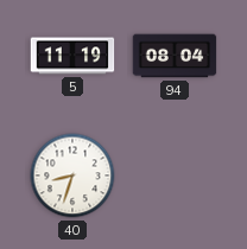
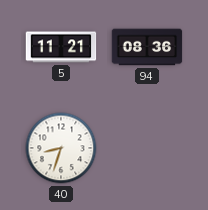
5: 11:19 -> 11:21 (61, 47)
94: 08:04 -> 08:36 (147, 47)
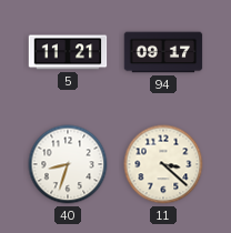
94: 08:36 -> 09:17 (163, 52)
11: none -> 3:22 (163, 164)
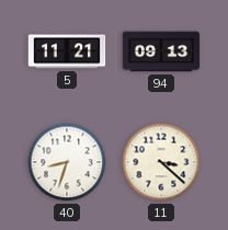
94: 09:17 -> 09:13 (161, 51)
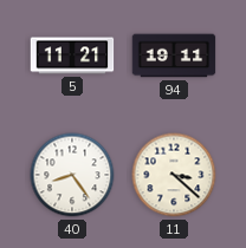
94: 09:13 -> 19:11 (174, 56)
40: 8:33 -> 8:24 (72, 175)
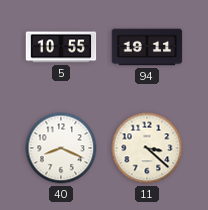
5: 11:21 -> 10:55 (61, 47)
40: 8:24 -> 8:19 (61, 148)
